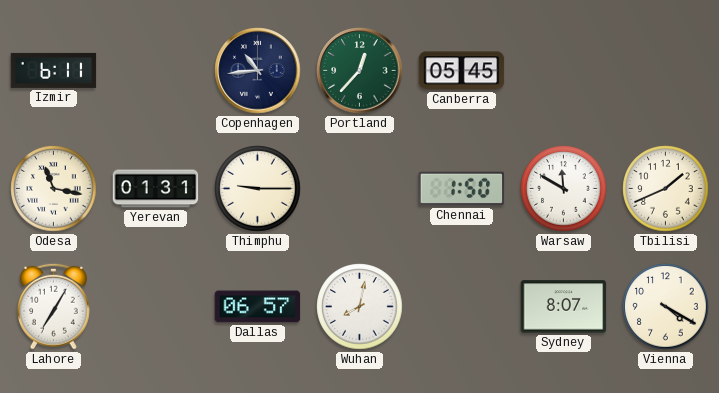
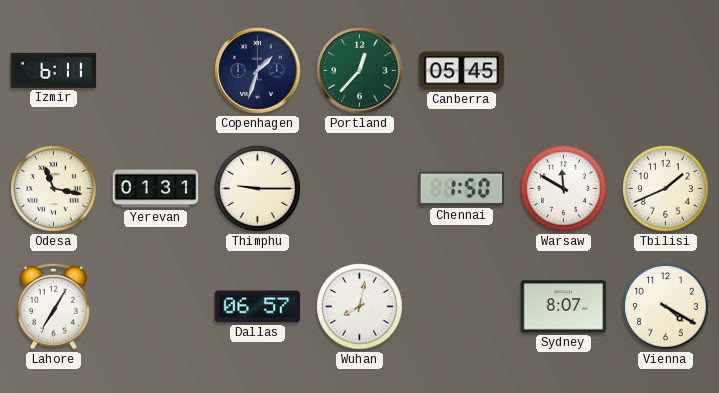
Copenhagen: 10:44 -> 1:33 (258, 71)
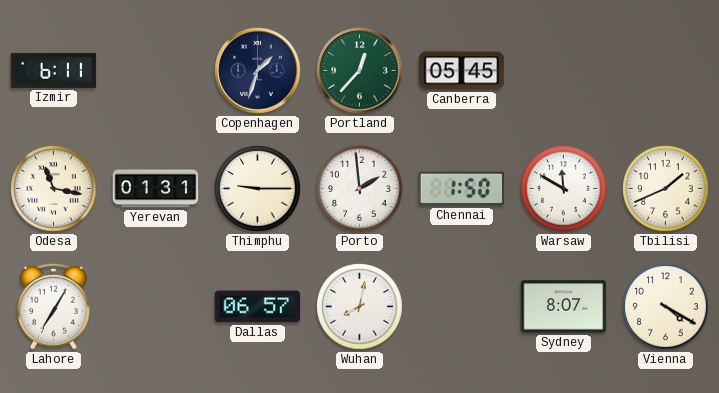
Porto: none -> 1:59 (360, 189)
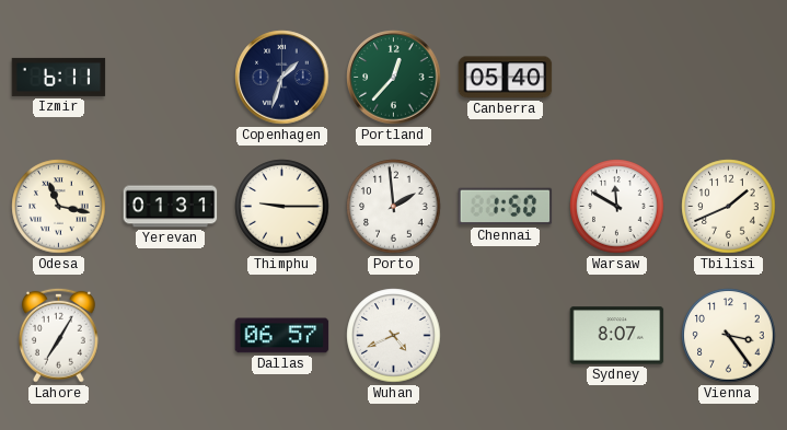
Canberra: 05:45 -> 05:40 (506, 78)
Wuhan: 8:02 -> 4:41 (394, 336)
Vienna: 4:20 -> 3:24 (729, 336)
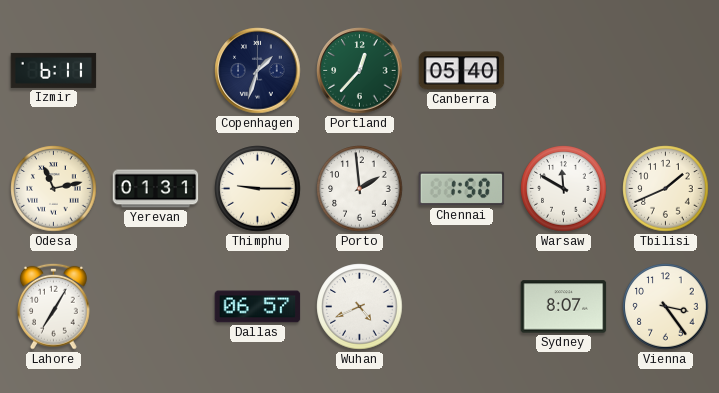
Odesa: 11:17 -> 11:13 (54, 189)
